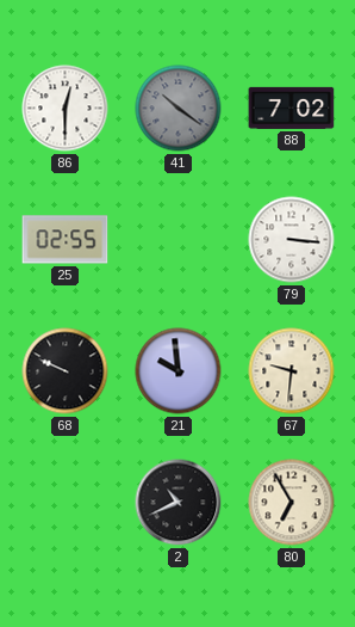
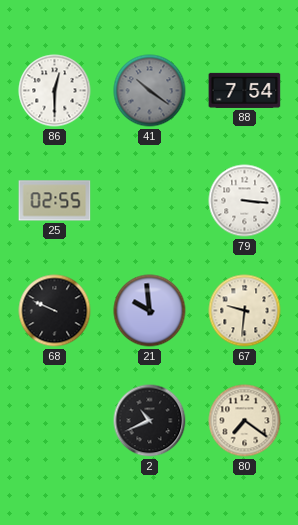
88: 7:02 -> 7:54 (245, 90)
80: 6:55 -> 7:21 (245, 421)
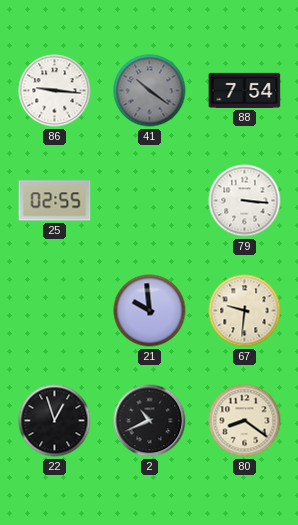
86: 12:30 -> 9:16 (55, 91)
68: 9:49 -> none (55, 311)
22: none -> 12:57 (55, 421)
80: 7:21 -> 8:21 (245, 421)
